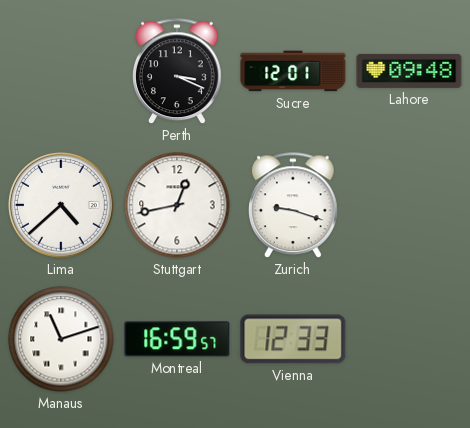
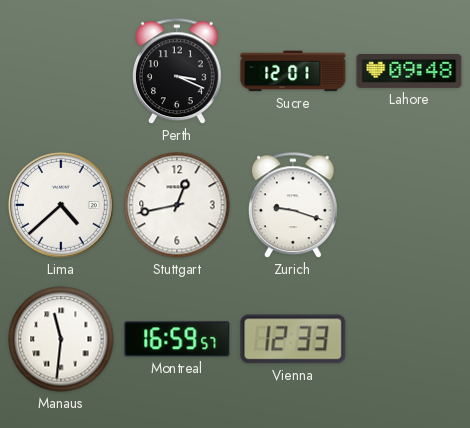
Manaus: 11:12 -> 11:31 (61, 339)
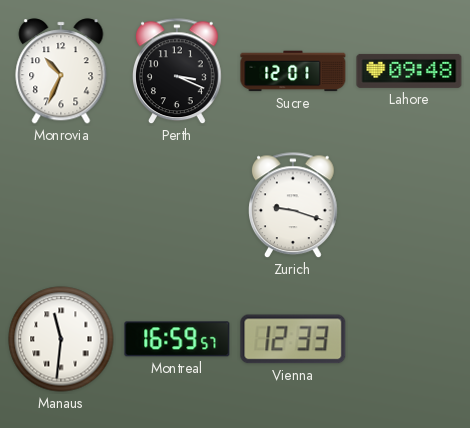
Monrovia: none -> 10:34 (61, 71)
Lima: 4:38 -> none (61, 205)
Stuttgart: 12:43 -> none (177, 205)
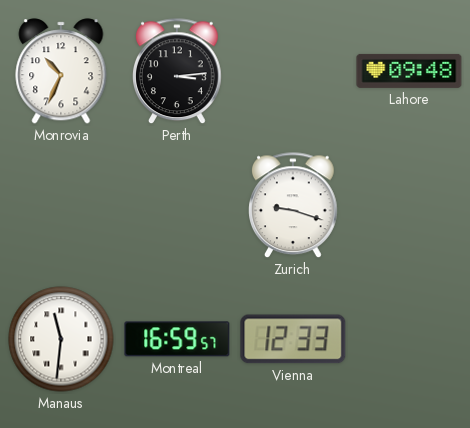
Perth: 3:19 -> 3:14 (178, 72)
Sucre: 12:01 -> none (293, 71)
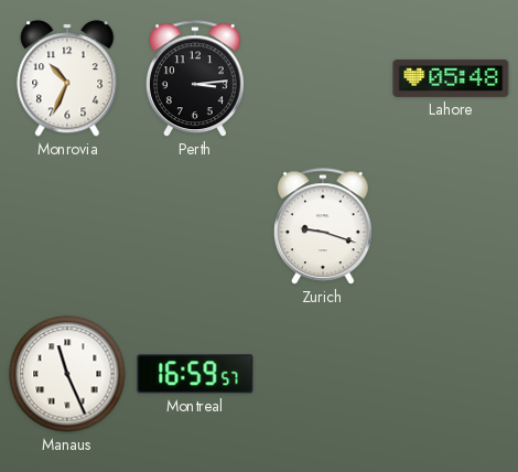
Lahore: 09:48 -> 05:48 (451, 78)
Manaus: 11:31 -> 11:26 (67, 374)
Vienna: 12:33 -> none (293, 339)
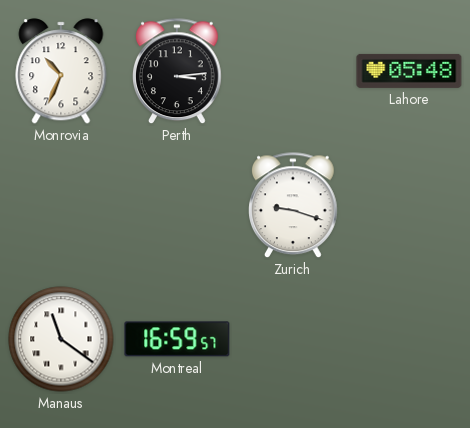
Manaus: 11:26 -> 11:21 (61, 339)
